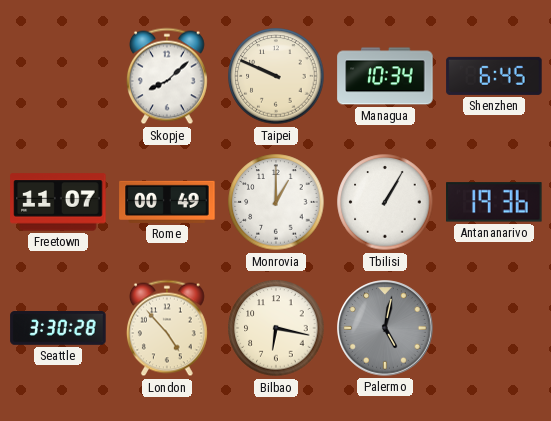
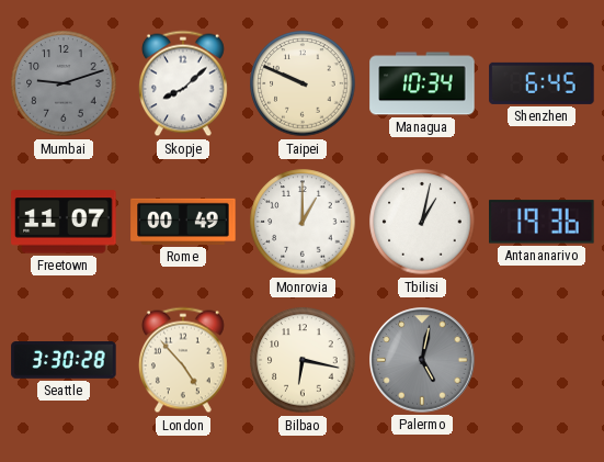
Mumbai: none -> 9:12 (64, 83)
Tbilisi: 1:05 -> 1:02 (422, 222)
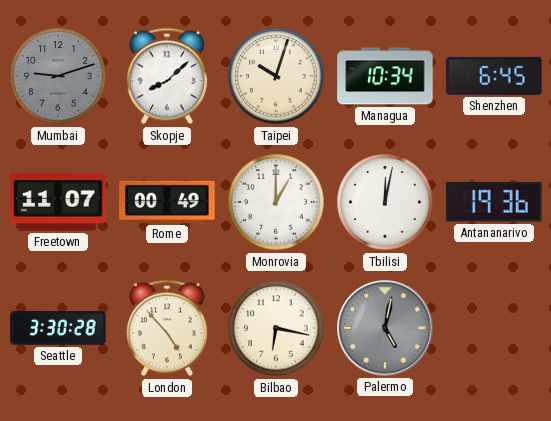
Taipei: 9:49 -> 10:03 (276, 76)
Tbilisi: 1:02 -> 12:02 (385, 202)
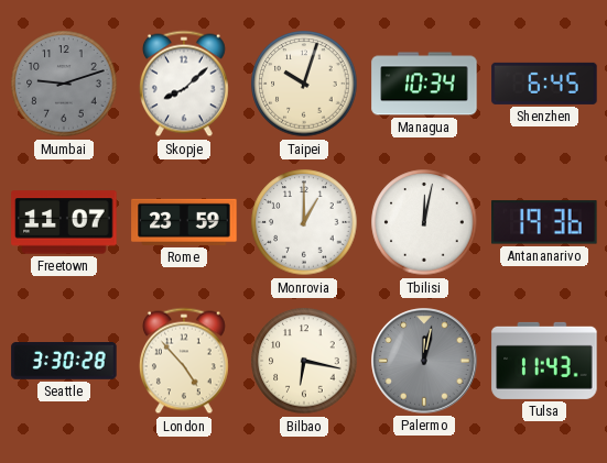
Rome: 00:49 -> 23:59 (184, 222)
Palermo: 5:02 -> 12:02 (424, 361)
Tulsa: none -> 11:43 (544, 361)
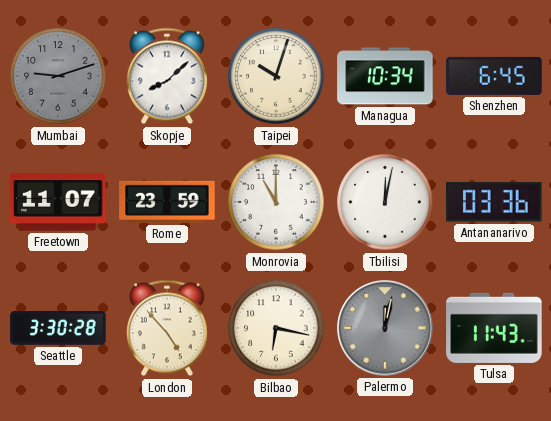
Monrovia: 1:00 -> 11:00 (276, 202)
Antananarivo: 19:36 -> 03:36 (494, 202)
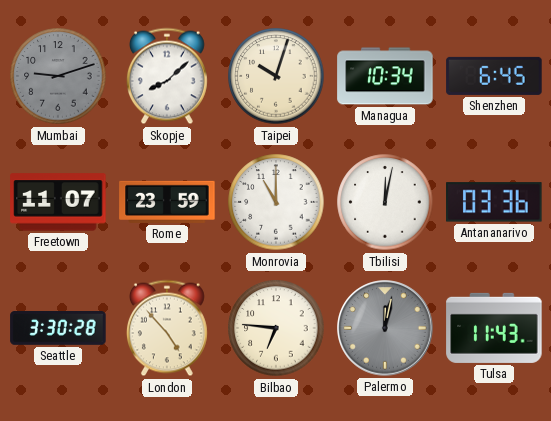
Bilbao: 6:17 -> 6:46 (276, 328)
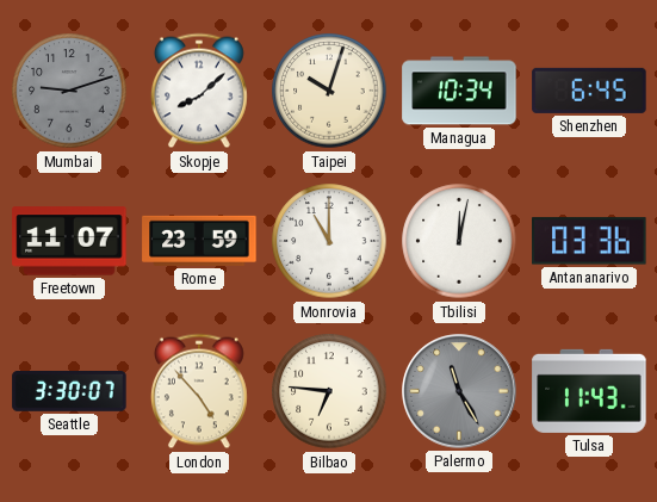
Seattle: 3:30:28 -> 3:30:07 (69, 392)
Palermo: 12:02 -> 11:25 (459, 391)
